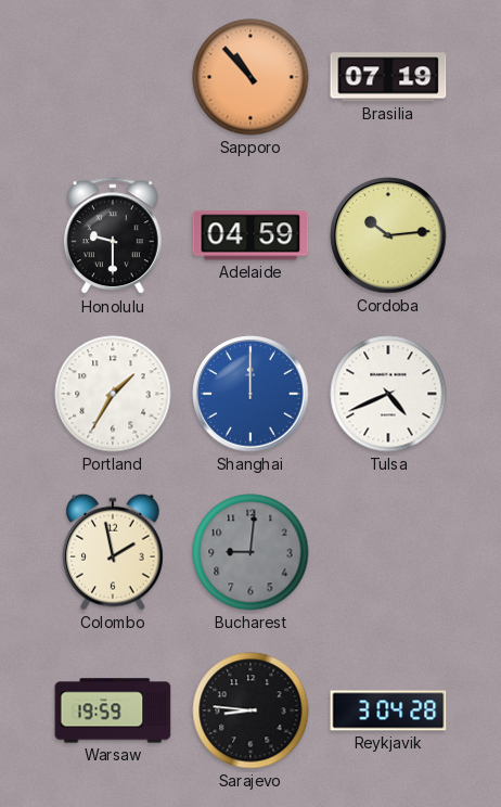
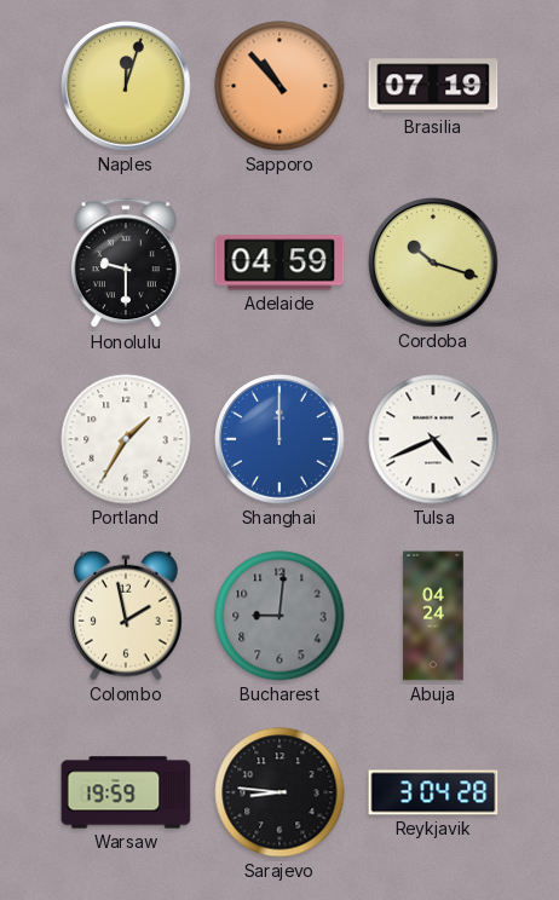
Naples: none -> 12:03 (126, 86)
Cordoba: 10:14 -> 10:18 (433, 262)
Abuja: none -> 04:24 (433, 616)
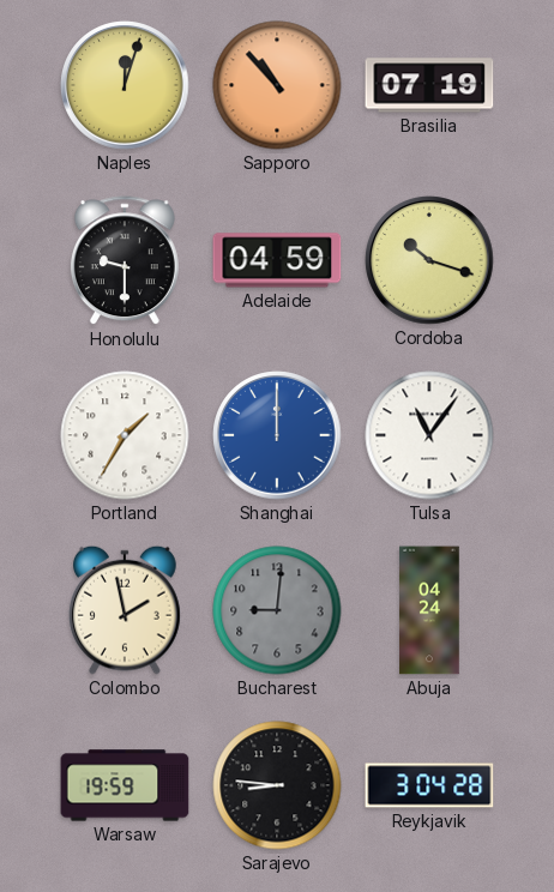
Tulsa: 4:41 -> 11:06 (429, 435)
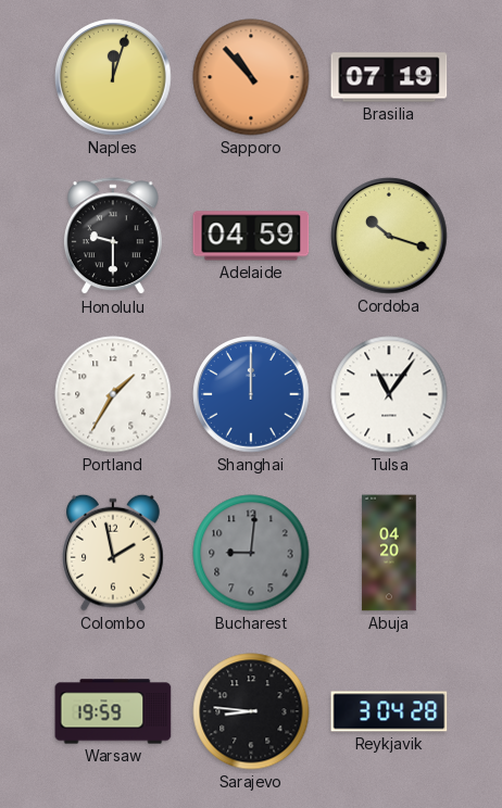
Abuja: 04:24 -> 04:20 (389, 553)
